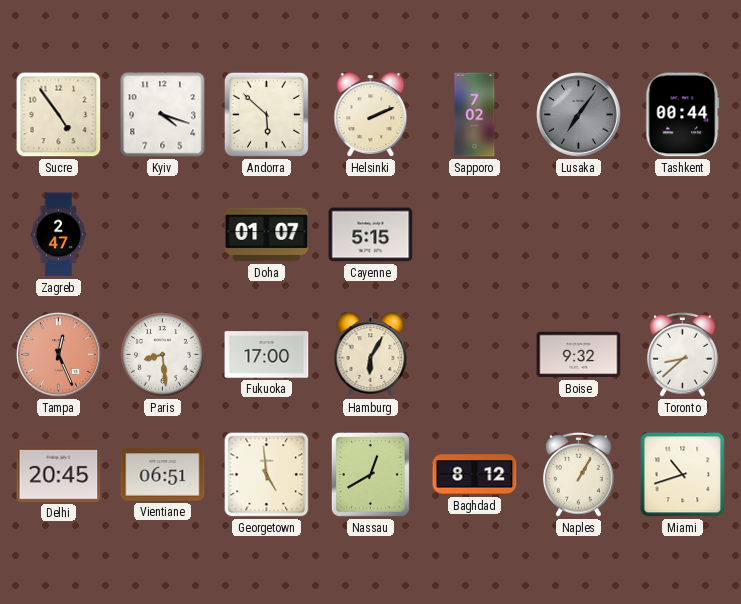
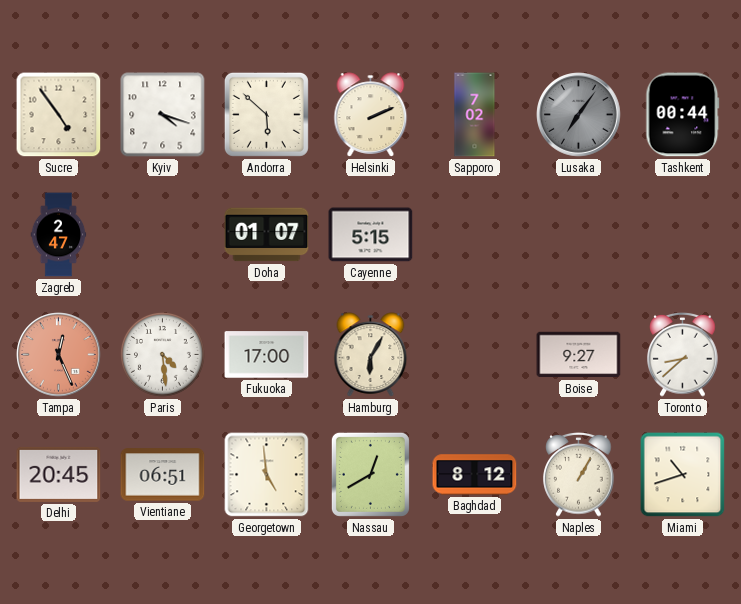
Paris: 8:29 -> 4:29 (162, 354)
Boise: 9:32 -> 9:27 (579, 355)
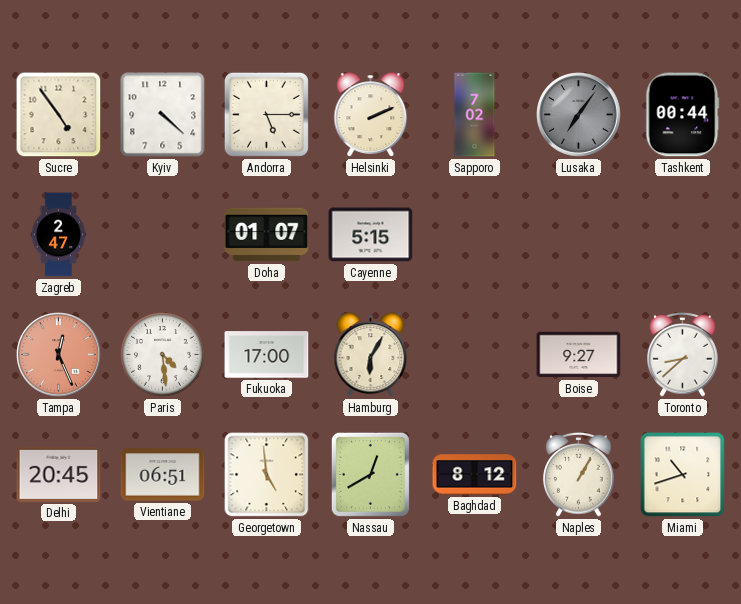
Kyiv: 4:18 -> 4:22 (163, 115)
Andorra: 5:52 -> 5:15 (266, 114)
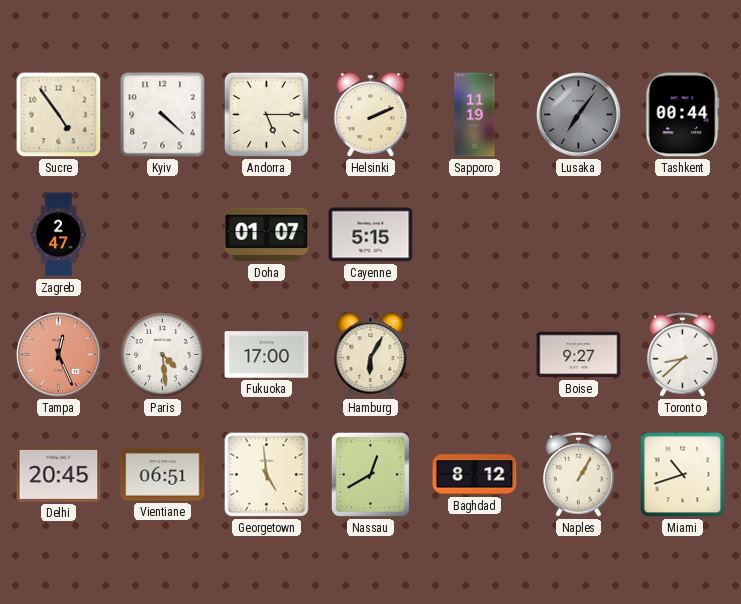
Sapporo: 7:02 -> 11:19 (475, 115)
